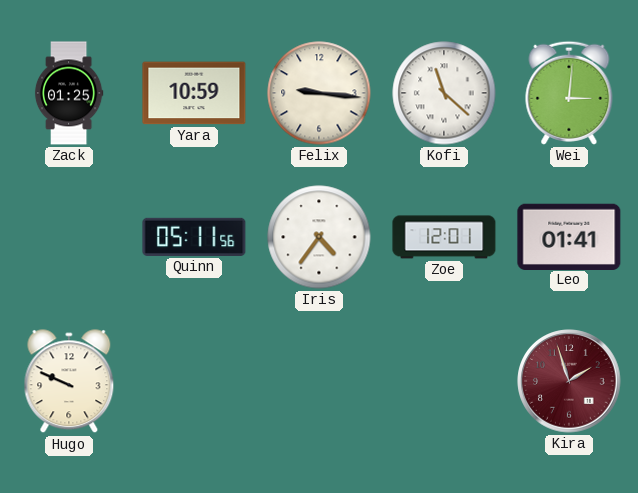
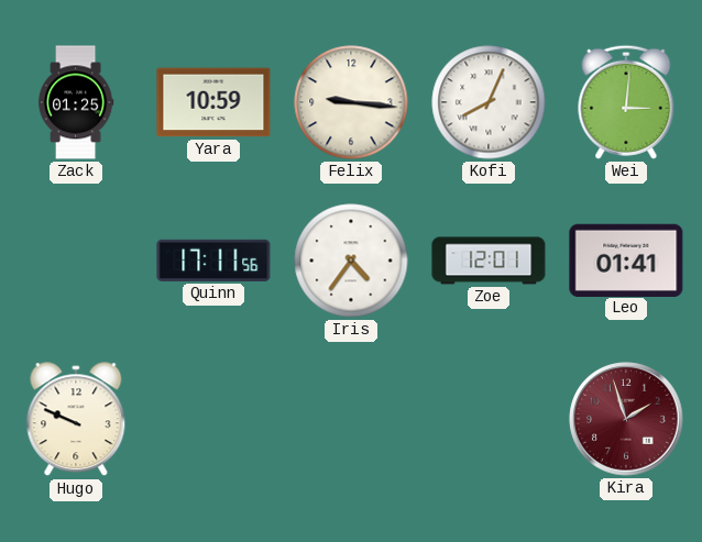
Kofi: 11:22 -> 8:04 (489, 102)
Quinn: 05:11 -> 17:11 (213, 261)
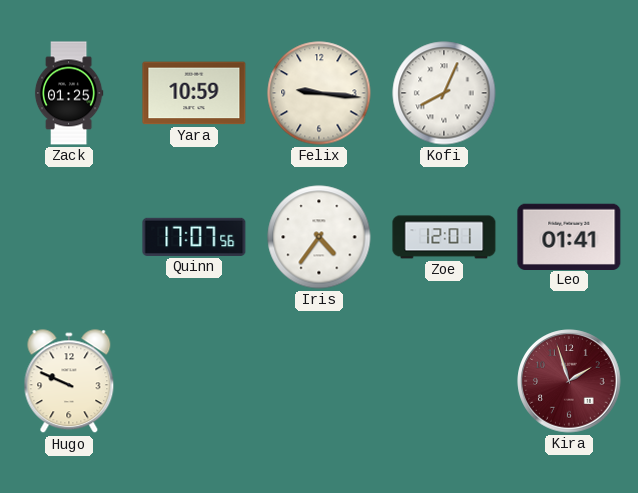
Wei: 3:01 -> none (626, 102)
Quinn: 17:11 -> 17:07 (194, 237)
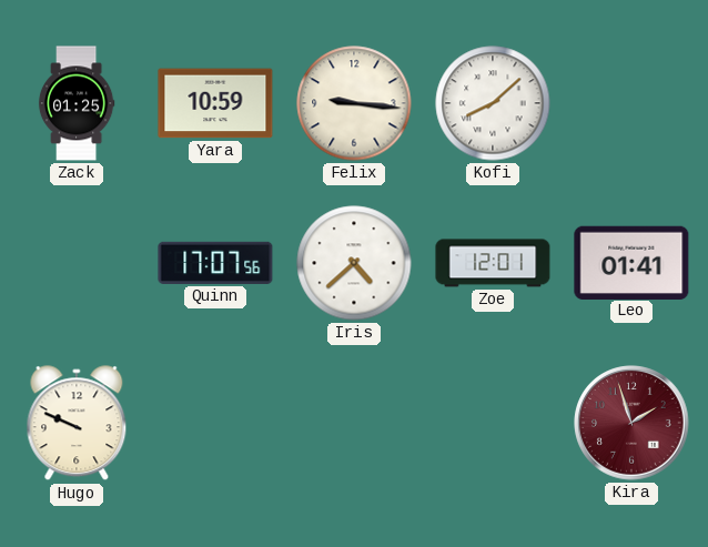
Kofi: 8:04 -> 8:08 (493, 103)
Iris: 4:36 -> 4:38 (354, 263)
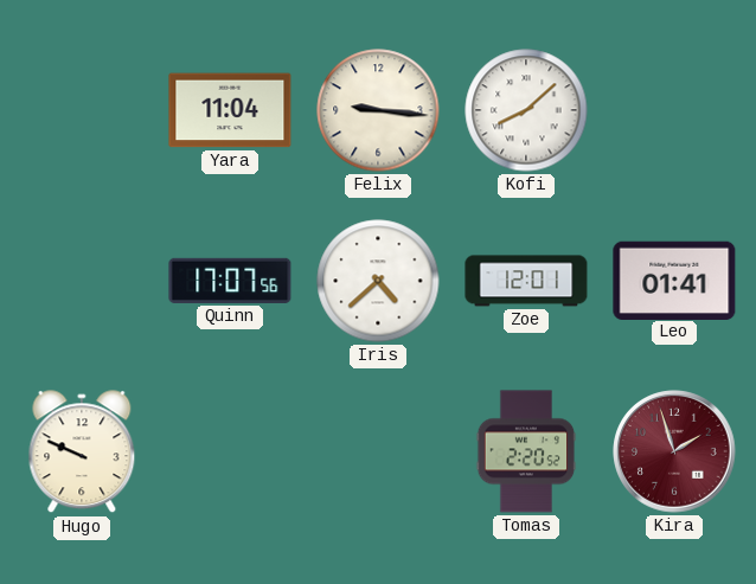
Zack: 01:25 -> none (77, 103)
Yara: 10:59 -> 11:04 (230, 110)
Tomas: none -> 2:20 (526, 451)
